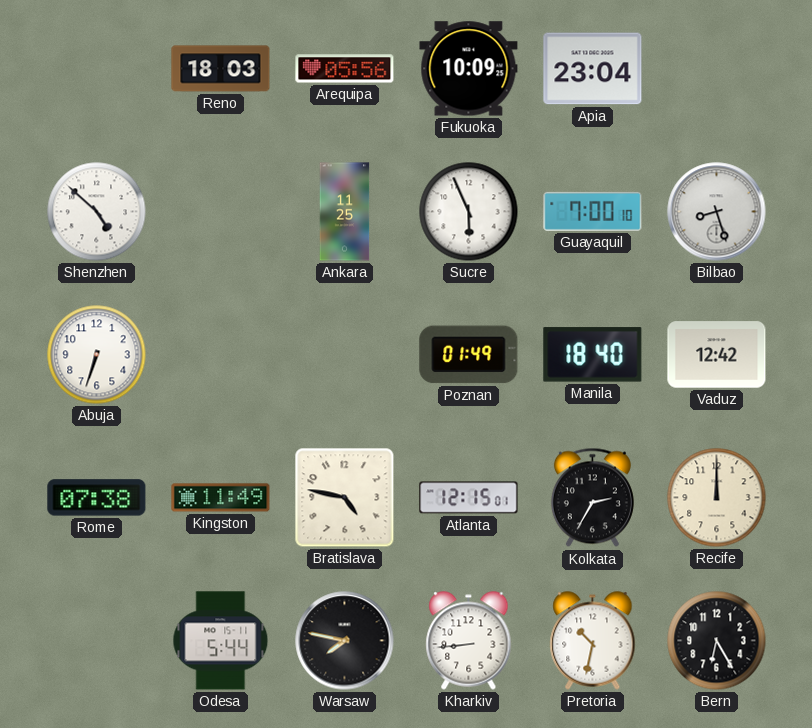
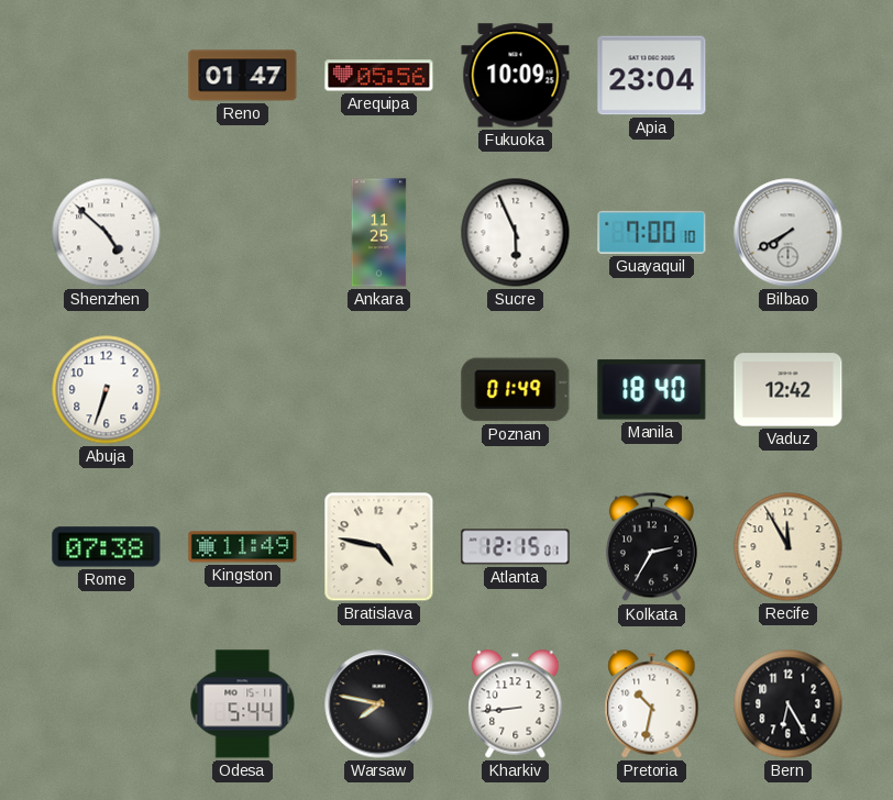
Reno: 18:03 -> 01:47 (243, 76)
Bilbao: 8:27 -> 7:40 (789, 233)
Recife: 12:00 -> 11:55 (789, 547)
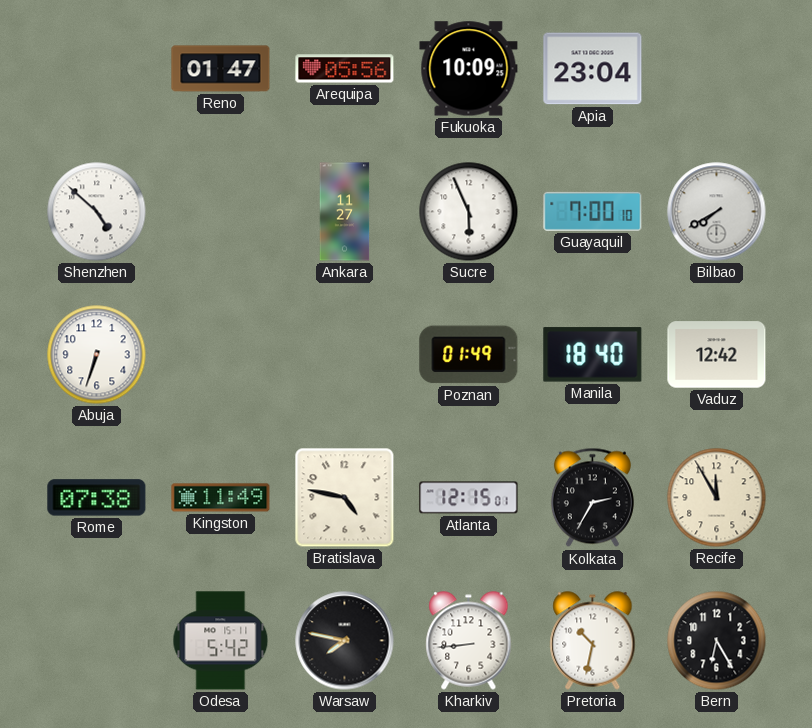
Ankara: 11:25 -> 11:27 (345, 212)
Odesa: 5:44 -> 5:42 (221, 641)
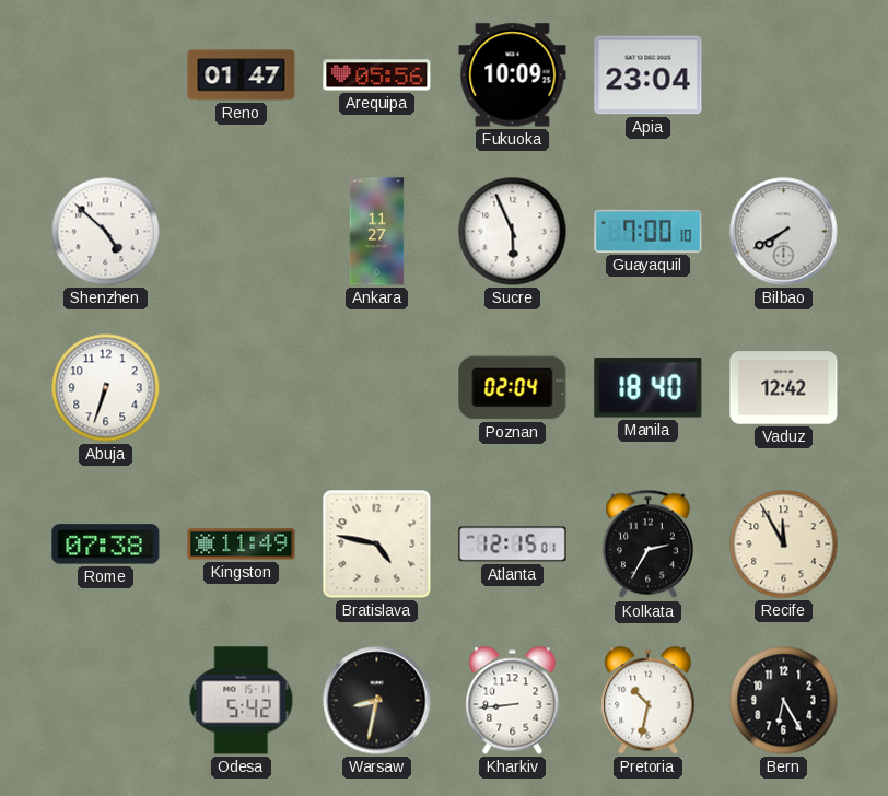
Poznan: 01:49 -> 02:04 (513, 388)
Warsaw: 7:47 -> 8:32 (377, 701)
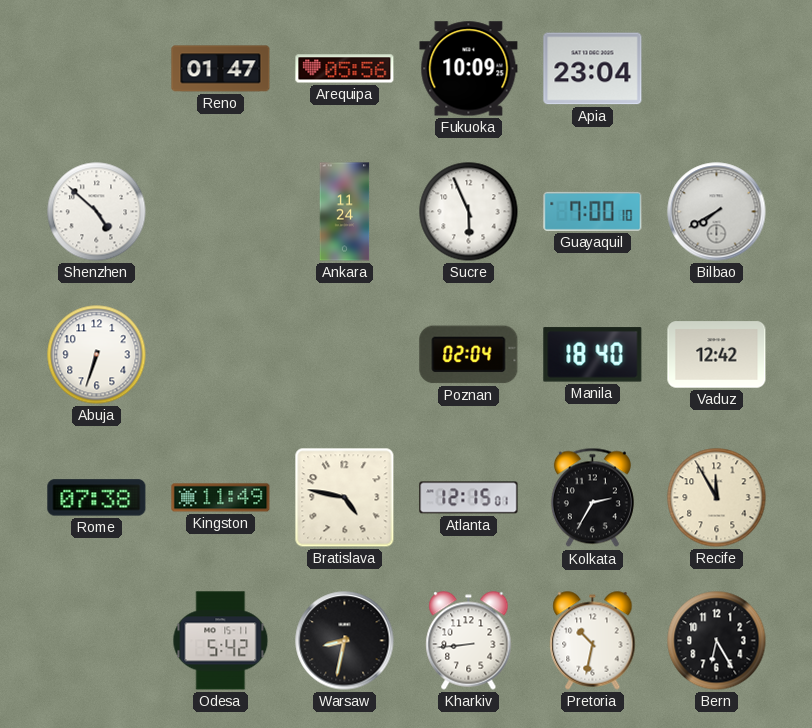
Ankara: 11:27 -> 11:24 (345, 212)
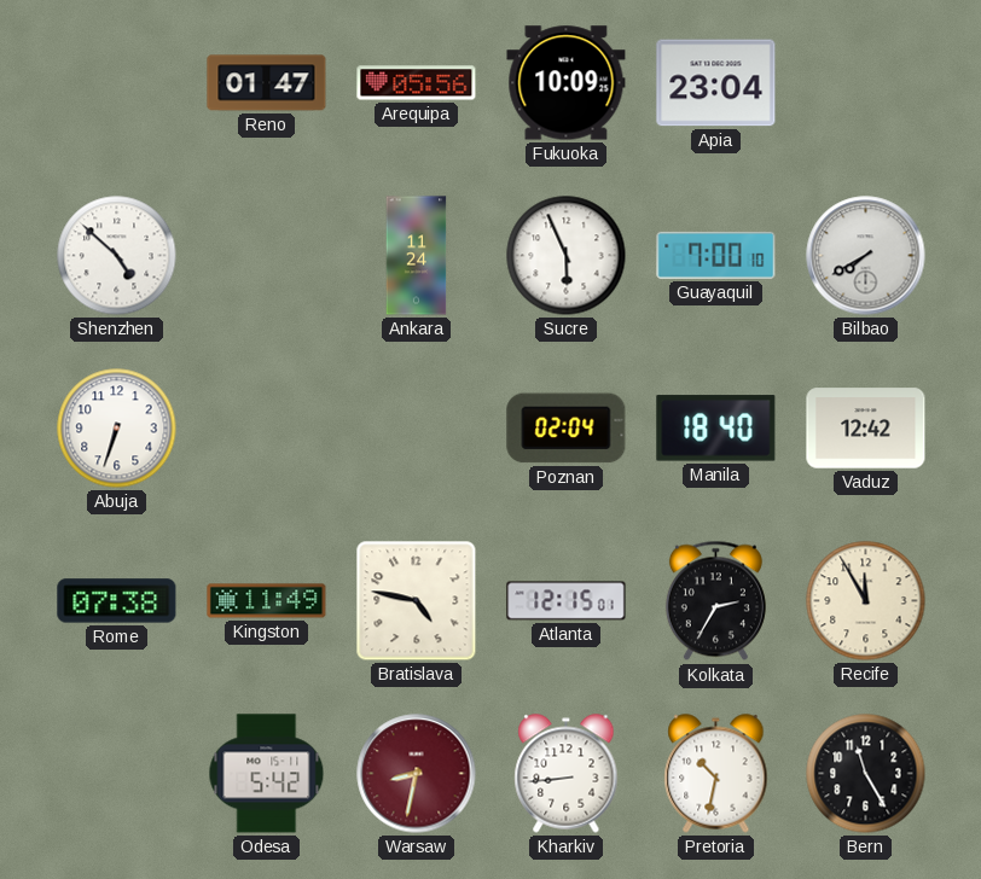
Warsaw dial: black -> burgundy (417, 774)
Bern: 6:25 -> 11:25 (866, 774)
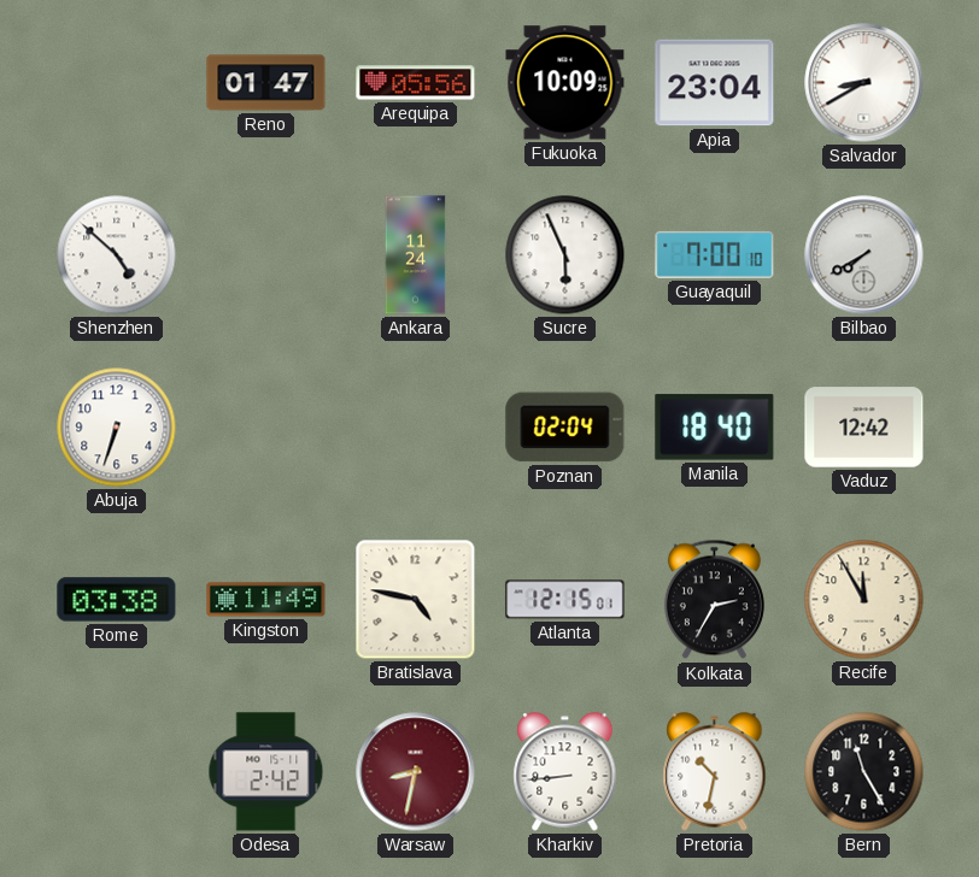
Salvador: none -> 8:40 (864, 83)
Rome: 07:38 -> 03:38 (117, 600)
Odesa: 5:42 -> 2:42 (266, 772)
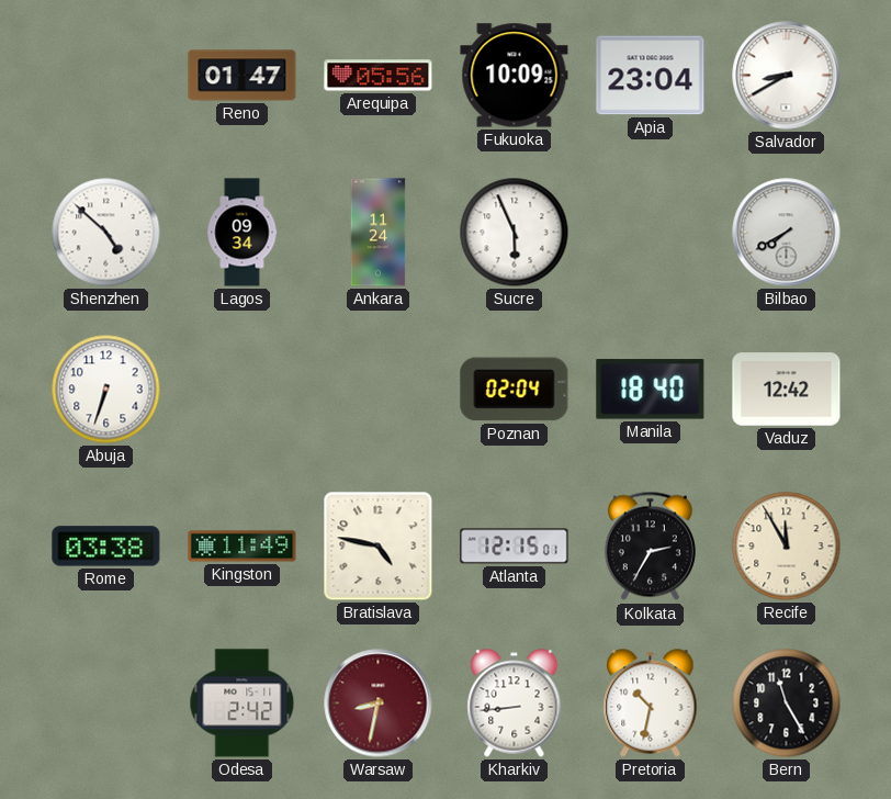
Lagos: none -> 09:34 (243, 233)
Guayaquil: 7:00 -> none (715, 254)
